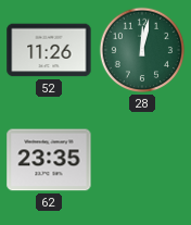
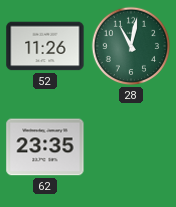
28: 12:02 -> 11:02 (131, 46)
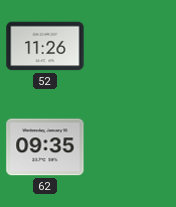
28: 11:02 -> none (131, 46)
62: 23:35 -> 09:35 (45, 147)
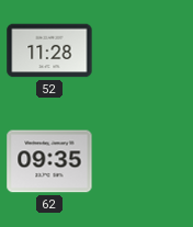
52: 11:26 -> 11:28 (49, 50)
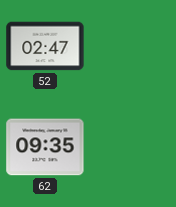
52: 11:28 -> 02:47 (45, 46)
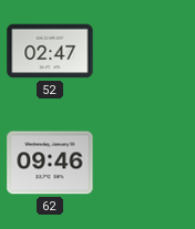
62: 09:35 -> 09:46 (50, 163)
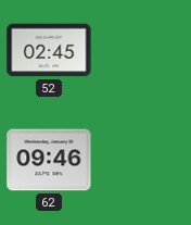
52: 02:47 -> 02:45 (49, 50)
